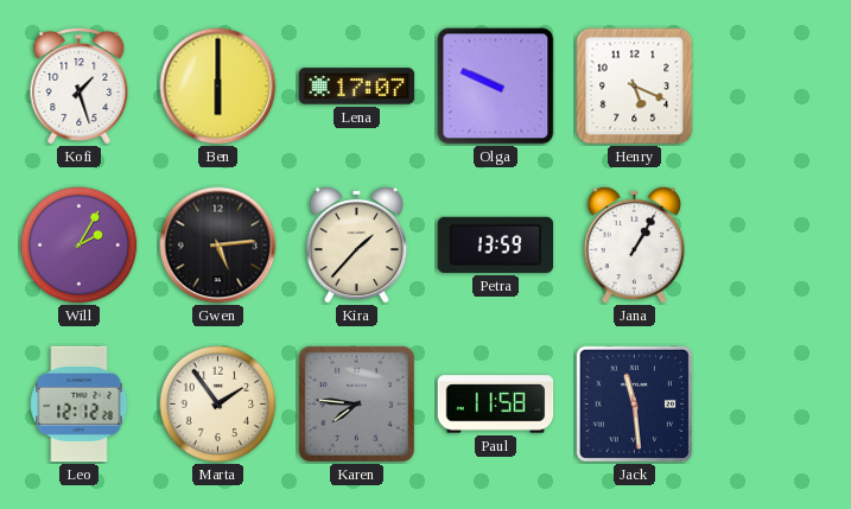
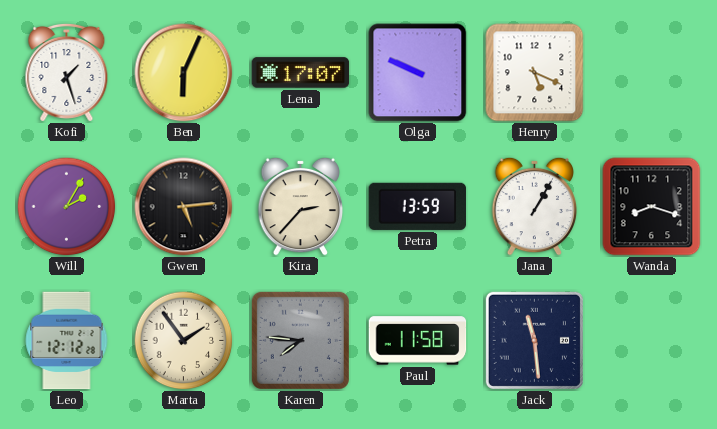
Ben: 6:00 -> 6:04 (184, 73)
Kira: 1:37 -> 2:37 (301, 206)
Wanda: none -> 8:18 (652, 207)
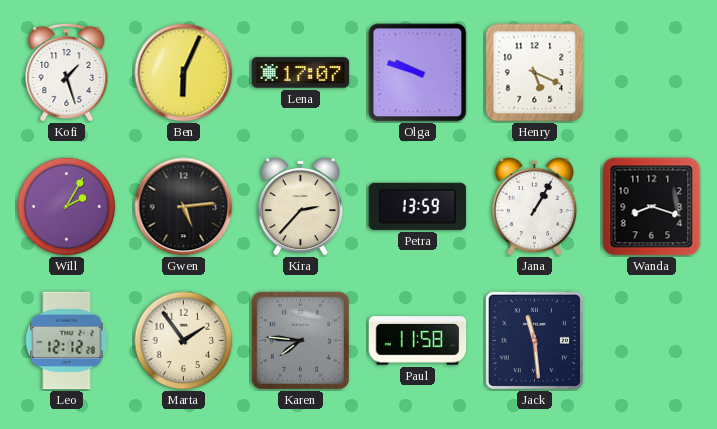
Olga: 9:49 -> 9:48 (418, 73)
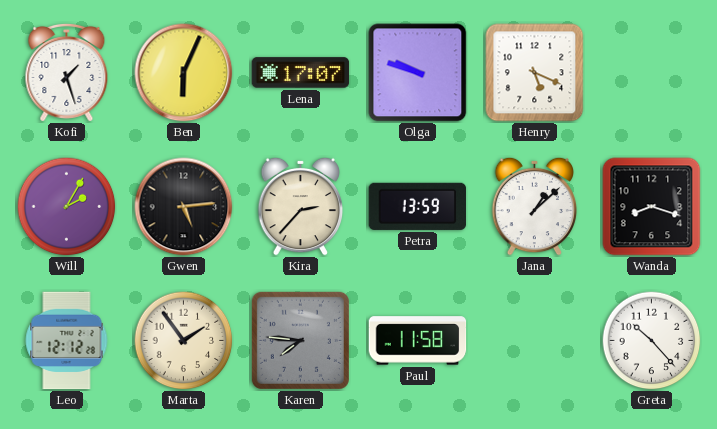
Jana: 1:05 -> 1:08 (535, 206)
Jack: 11:29 -> none (534, 340)
Greta: none -> 10:23 (652, 341)
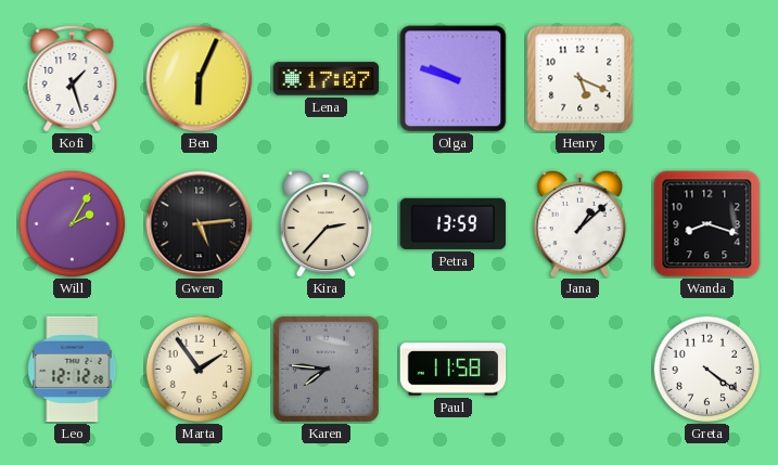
Greta: 10:23 -> 4:21 (707, 370)
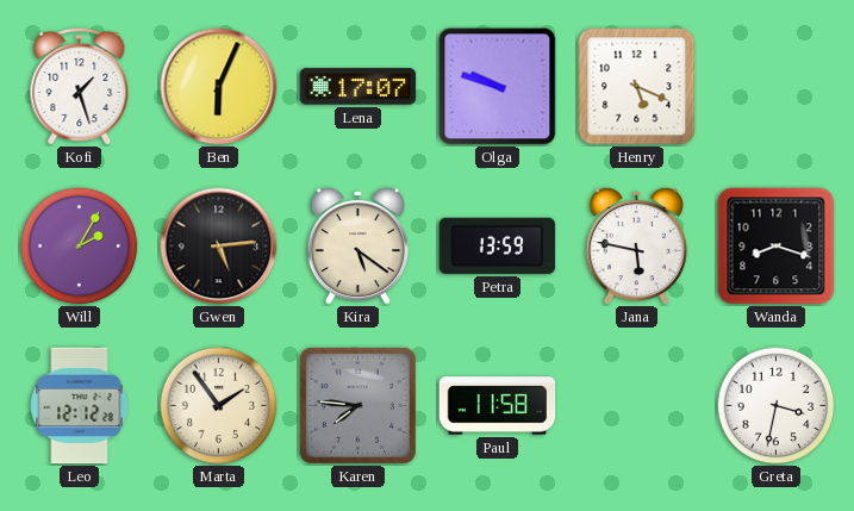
Kira: 2:37 -> 5:21 (359, 245)
Jana: 1:08 -> 5:47 (637, 245)
Greta: 4:21 -> 3:32 (777, 406)
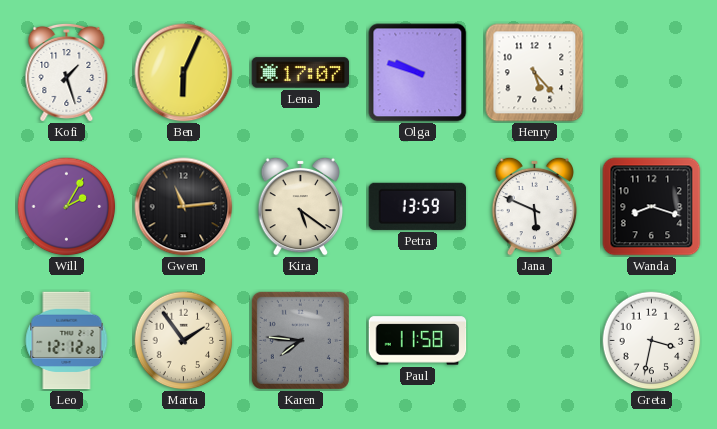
Henry: 5:19 -> 5:23 (535, 73)
Gwen: 5:14 -> 11:14 (184, 207)
Jana: 5:47 -> 5:49 (535, 206)
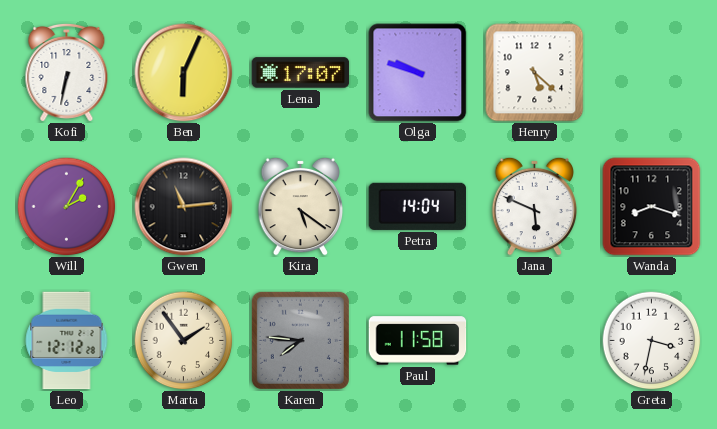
Kofi: 1:27 -> 6:32 (67, 72)
Henry: 5:23 -> 5:22 (535, 73)
Petra: 13:59 -> 14:04 (418, 206)
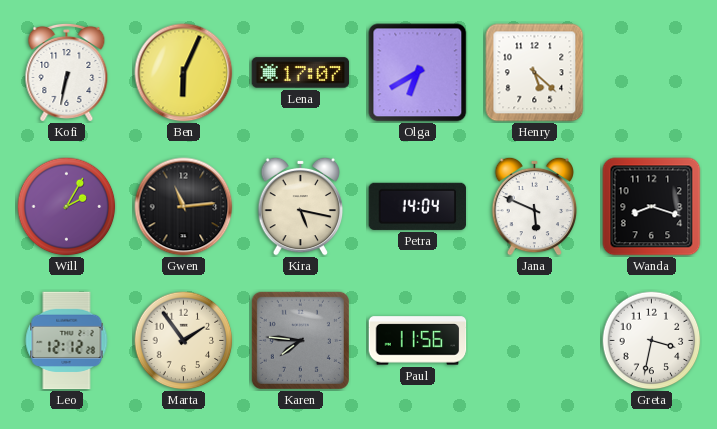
Olga: 9:48 -> 6:40 (418, 73)
Kira: 5:21 -> 5:17 (301, 206)
Paul: 11:58 -> 11:56 (418, 341)
